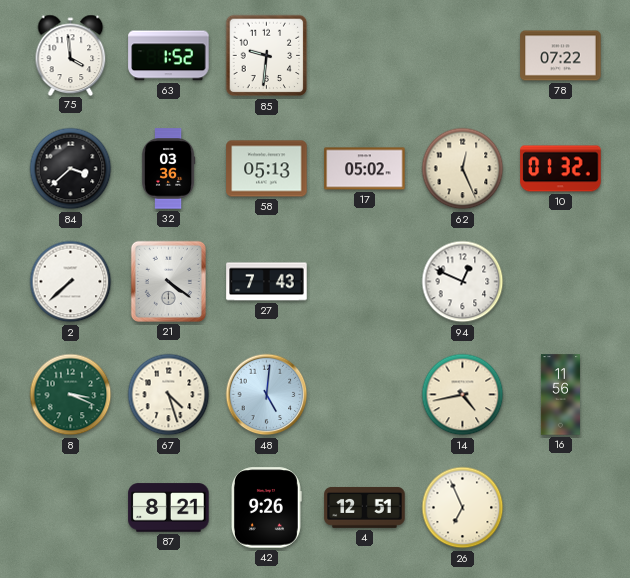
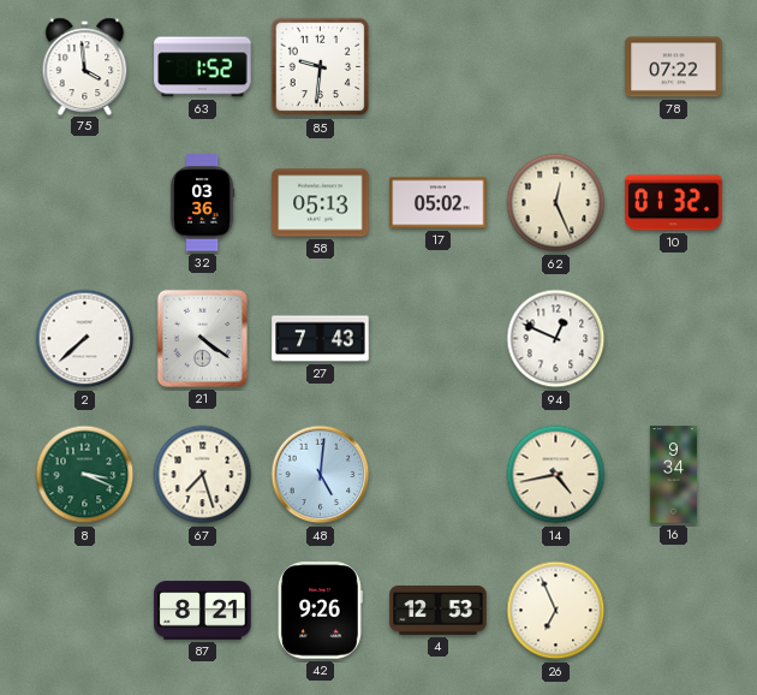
84: 3:38 -> none (71, 169)
67: 4:27 -> 7:27 (203, 475)
16: 11:56 -> 9:34 (673, 475)
4: 12:51 -> 12:53 (439, 610)
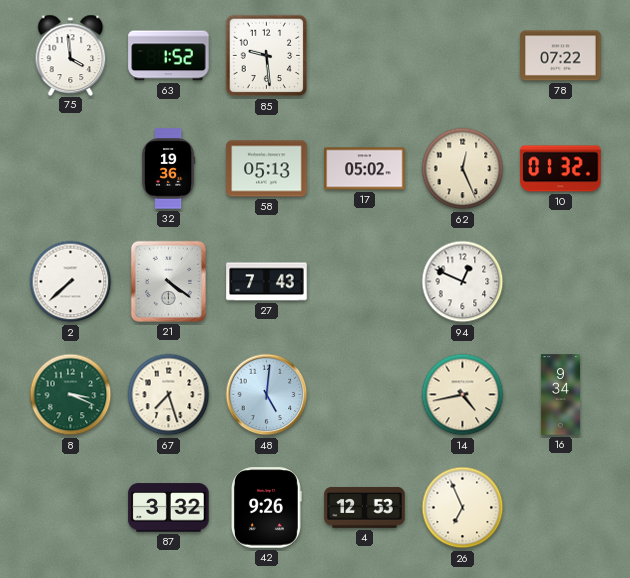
85: 9:31 -> 9:29 (267, 56)
32: 03:36 -> 19:36 (168, 169)
87: 8:21 -> 3:32 (169, 508)
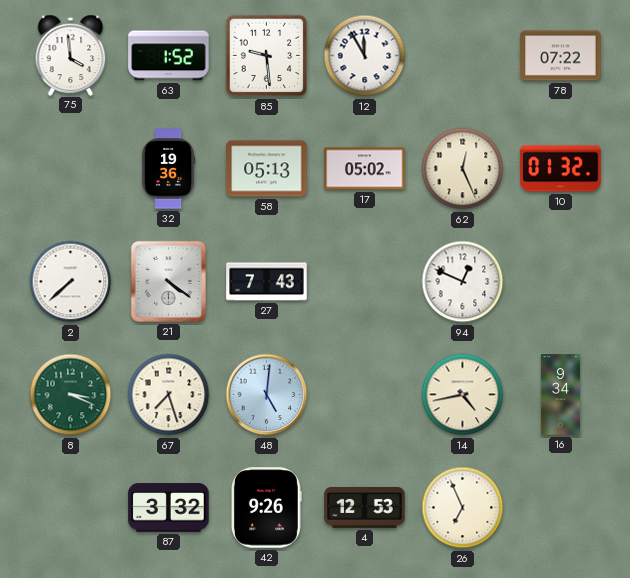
12: none -> 11:55 (365, 56)
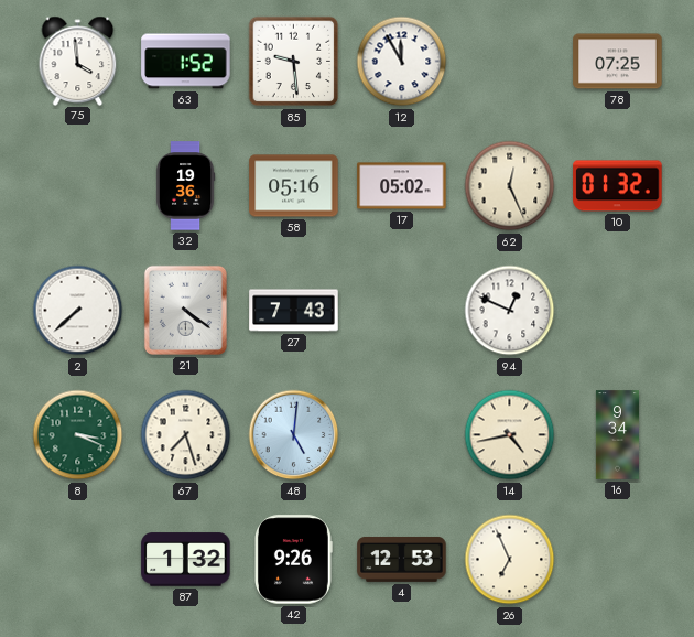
78: 07:22 -> 07:25 (618, 62)
58: 05:13 -> 05:16 (294, 186)
87: 3:32 -> 1:32 (186, 560)
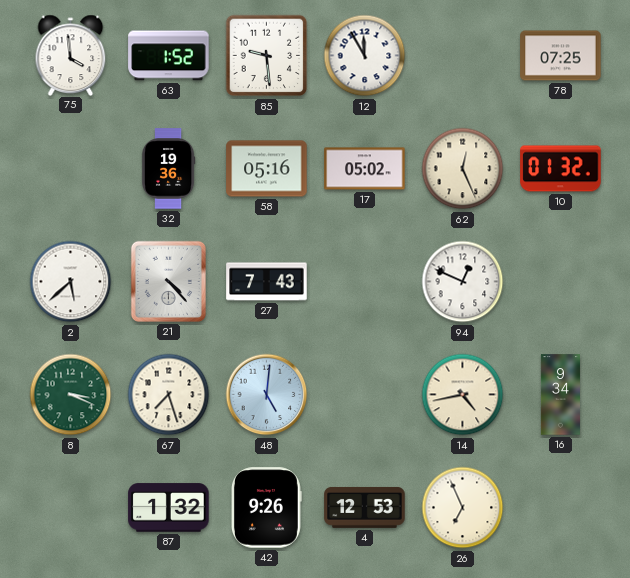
2: 7:38 -> 5:38 (71, 282)
21: 4:21 -> 4:23 (168, 281)
